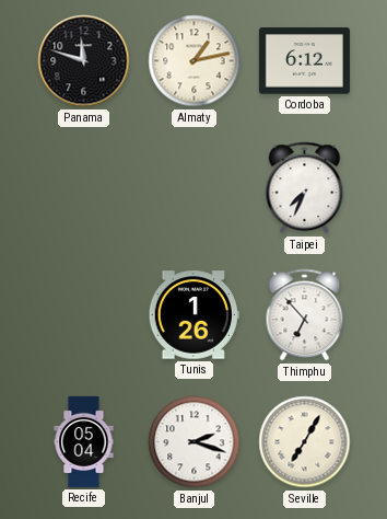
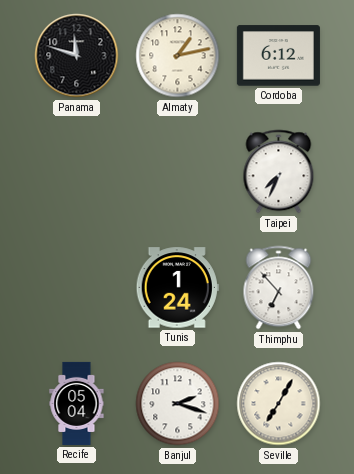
Tunis: 1:26 -> 1:24 (177, 288)
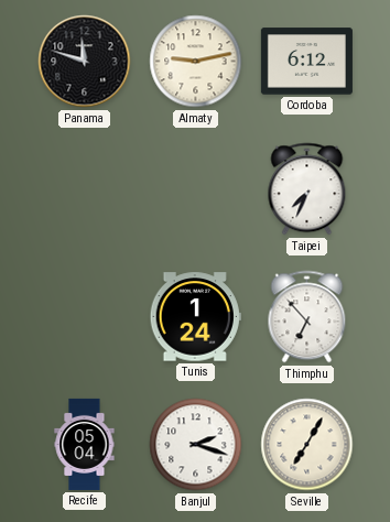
Almaty: 1:13 -> 9:13 (196, 62)
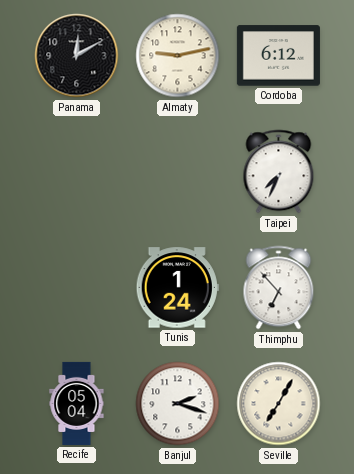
Panama: 11:48 -> 12:10 (77, 56)
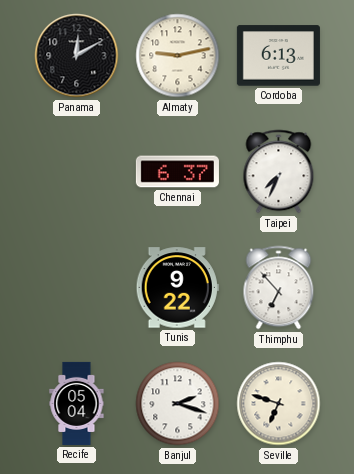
Cordoba: 6:12 -> 6:13 (278, 56)
Chennai: none -> 6:37 (177, 172)
Tunis: 1:24 -> 9:22 (177, 288)
Seville: 7:05 -> 6:48 (279, 404)
